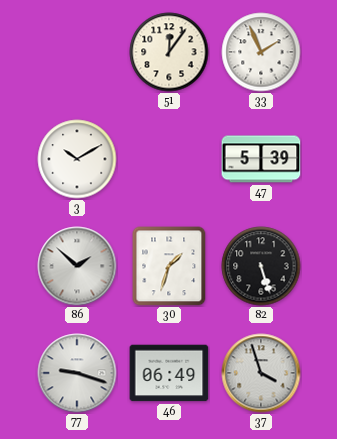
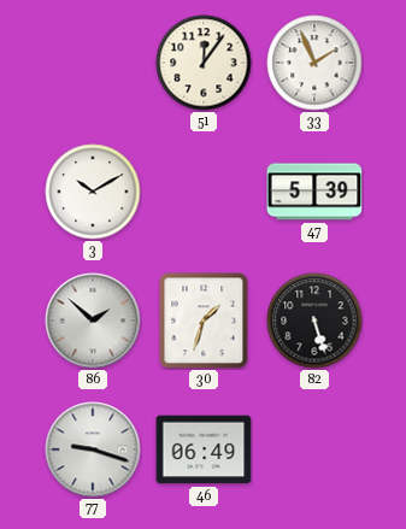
37: 3:57 -> none (261, 373)
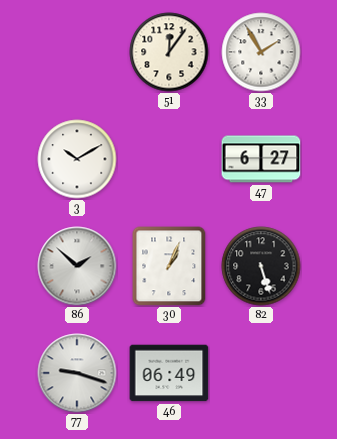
33: 1:56 -> 1:55 (261, 52)
47: 5:39 -> 6:27 (261, 159)
30: 1:33 -> 1:04 (169, 266)
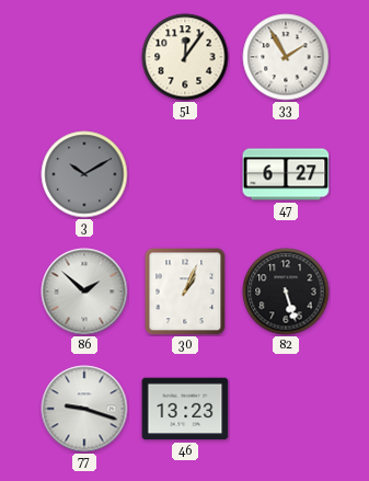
3 dial: white -> grey (84, 174)
46: 06:49 -> 13:23 (185, 409)
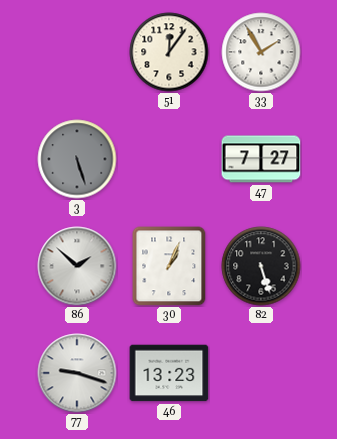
3: 10:10 -> 5:27 (77, 159)
47: 6:27 -> 7:27 (261, 159)
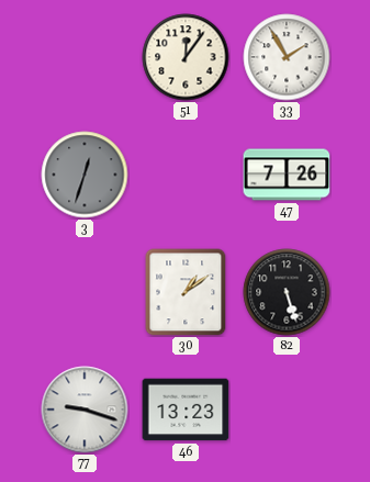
3: 5:27 -> 12:33 (85, 175)
47: 7:27 -> 7:26 (287, 175)
86: 1:52 -> none (77, 266)
30: 1:04 -> 1:09 (186, 292)
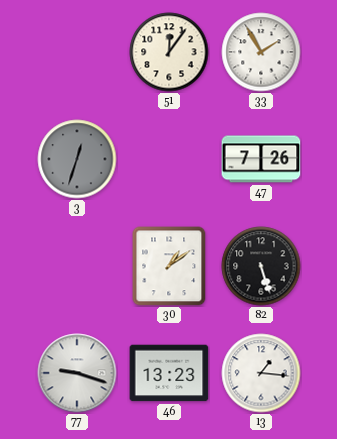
13: none -> 1:16 (261, 373)
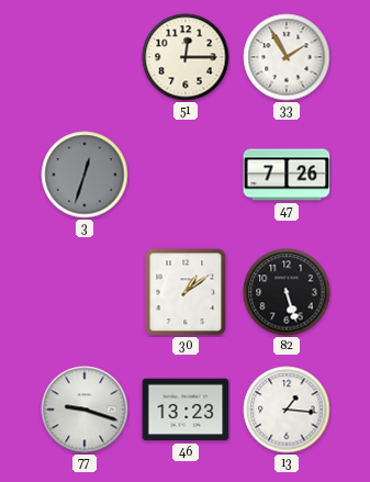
51: 12:06 -> 12:15 (186, 57)
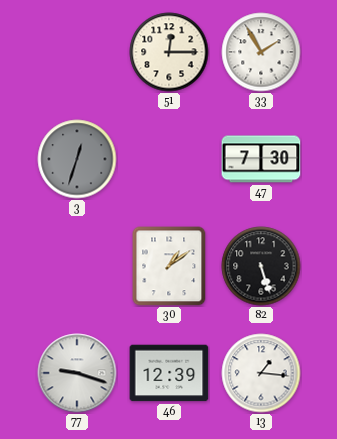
47: 7:26 -> 7:30 (261, 159)
46: 13:23 -> 12:39 (169, 373)
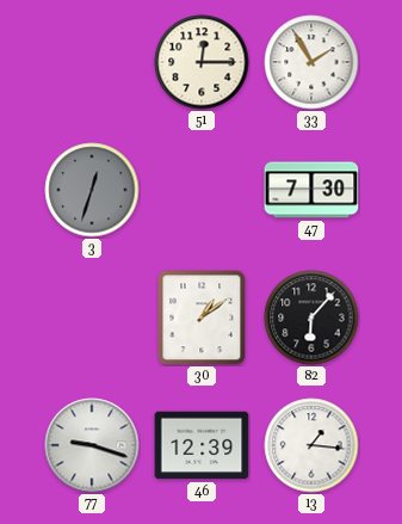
82: 5:27 -> 6:07 (311, 318)
